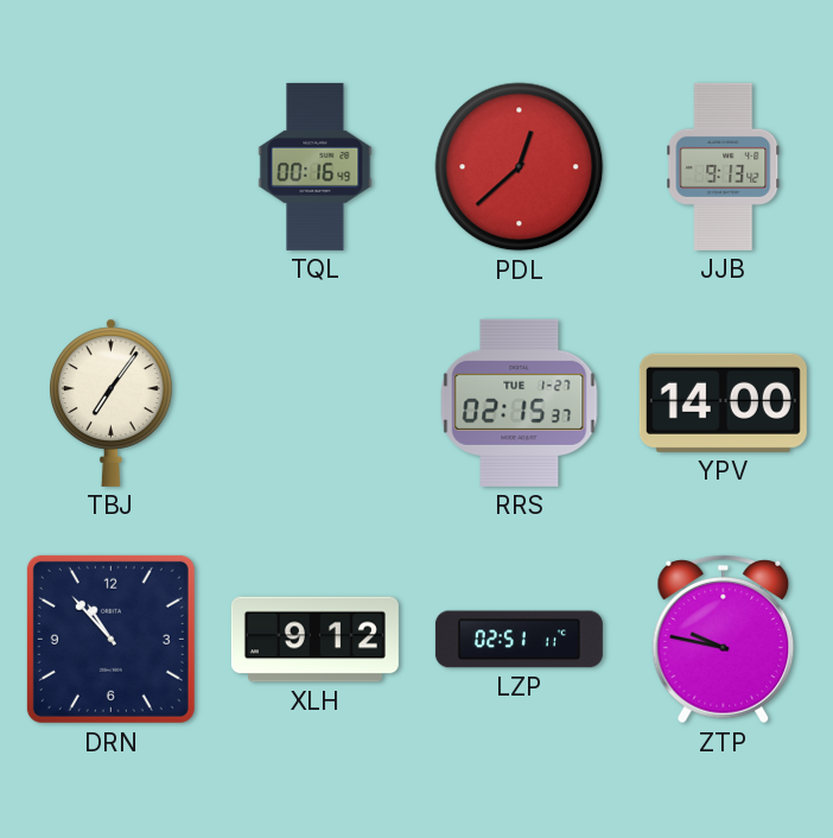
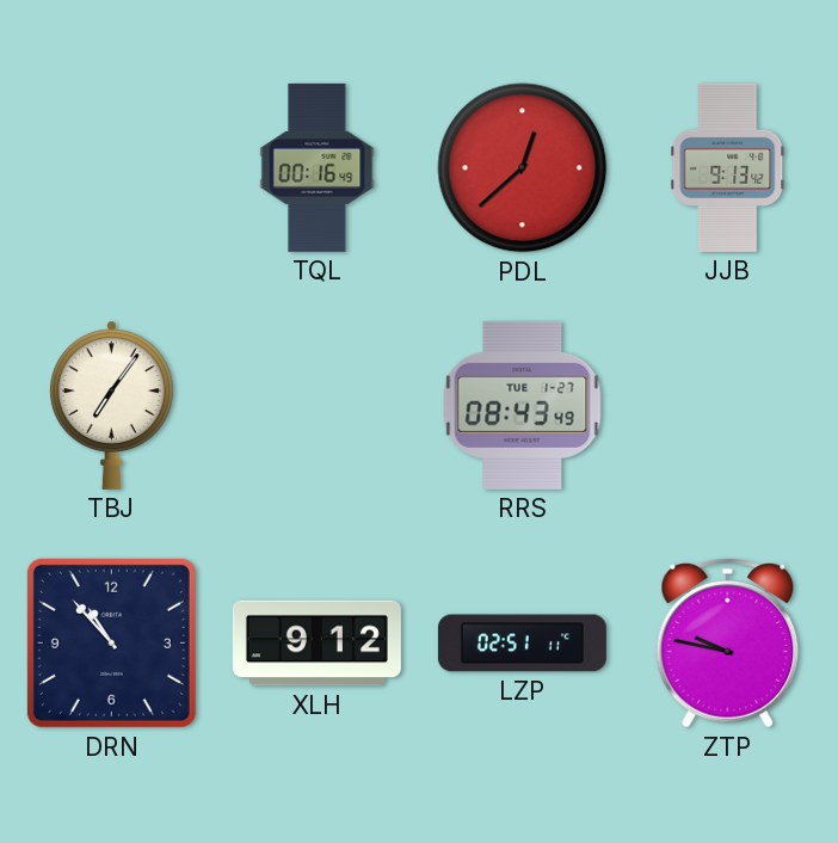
RRS: 02:15 -> 08:43 (523, 405)
YPV: 14:00 -> none (723, 402)
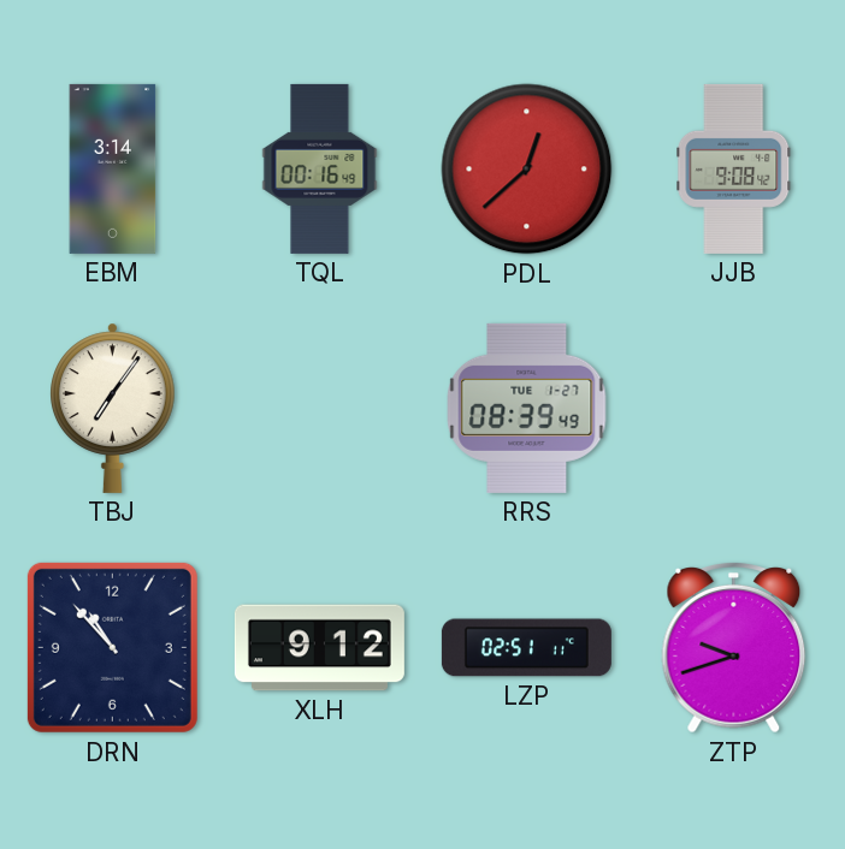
EBM: none -> 3:14 (113, 168)
JJB: 9:13 -> 9:08 (734, 168)
RRS: 08:43 -> 08:39 (527, 408)
ZTP: 9:47 -> 9:42 (734, 648)
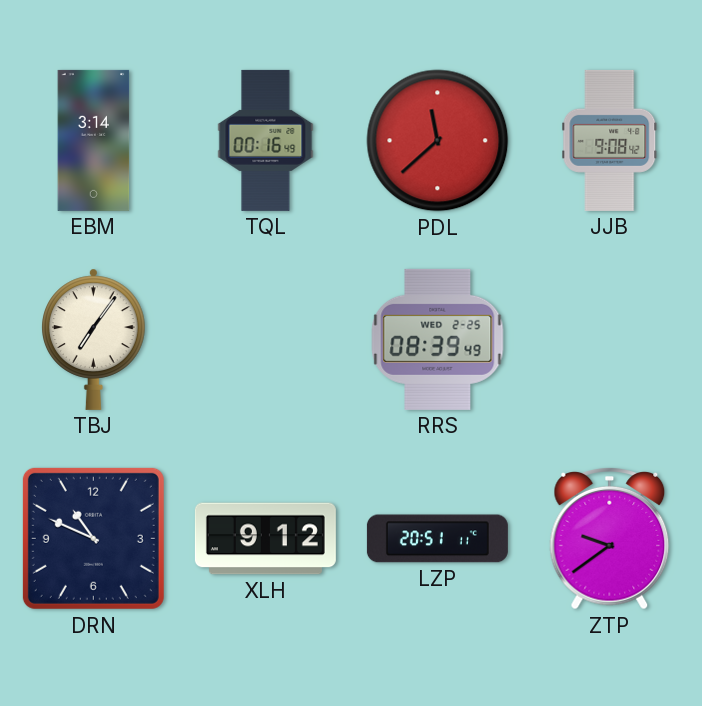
PDL: 12:38 -> 11:38 (438, 141)
RRS date: TUE 1-27 -> WED 2-25 (438, 339)
DRN: 10:53 -> 10:49 (93, 538)
LZP: 02:51 -> 20:51 (437, 539)
ZTP: 9:42 -> 9:39 (610, 539)
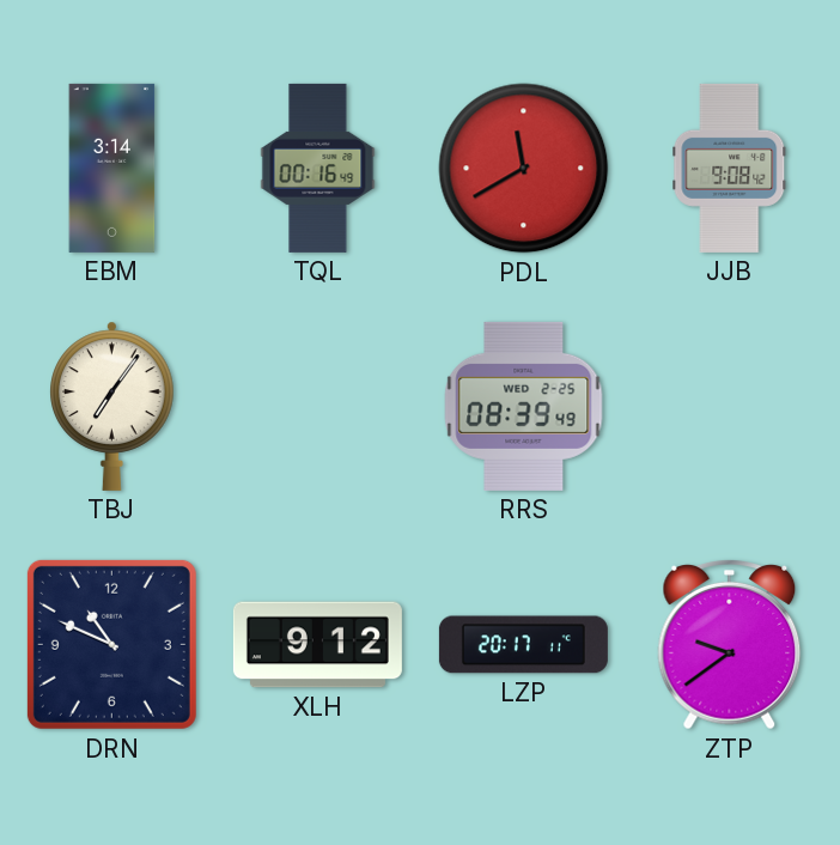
PDL: 11:38 -> 11:40 (524, 169)
LZP: 20:51 -> 20:17 (523, 645)
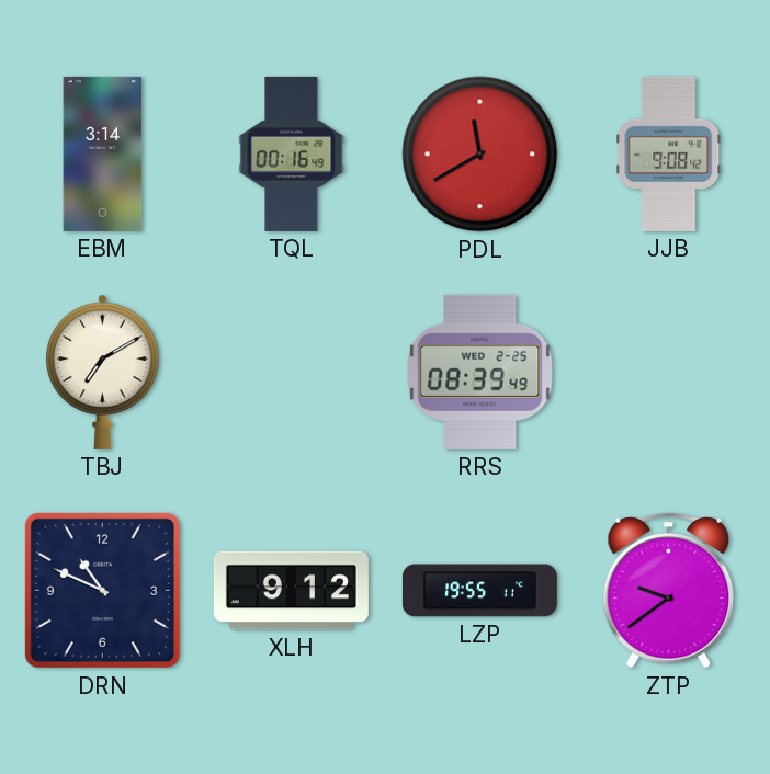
TBJ: 7:06 -> 7:10 (103, 372)
LZP: 20:17 -> 19:55 (479, 591)
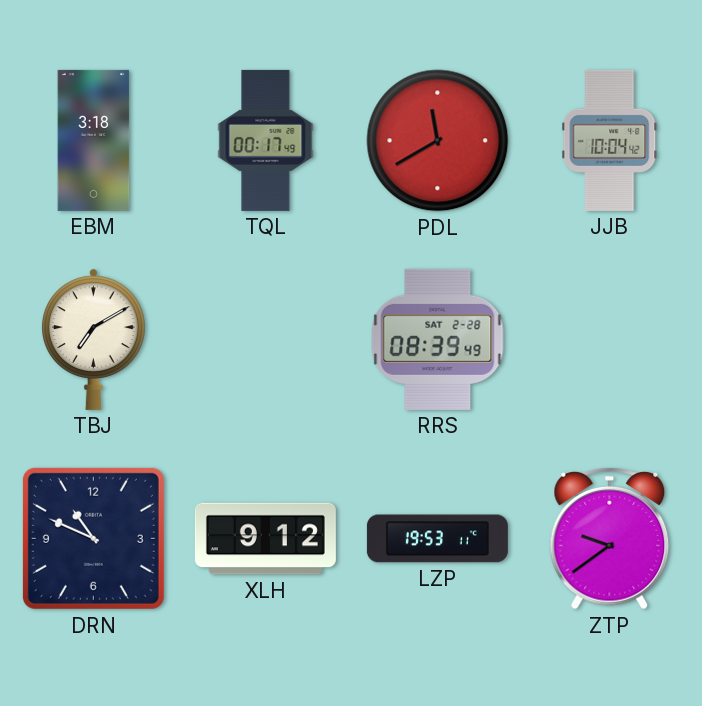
EBM: 3:14 -> 3:18 (94, 140)
TQL: 00:16 -> 00:17 (266, 140)
JJB: 9:08 -> 10:04 (610, 140)
RRS date: WED 2-25 -> SAT 2-28 (438, 339)
LZP: 19:55 -> 19:53 (437, 539)
